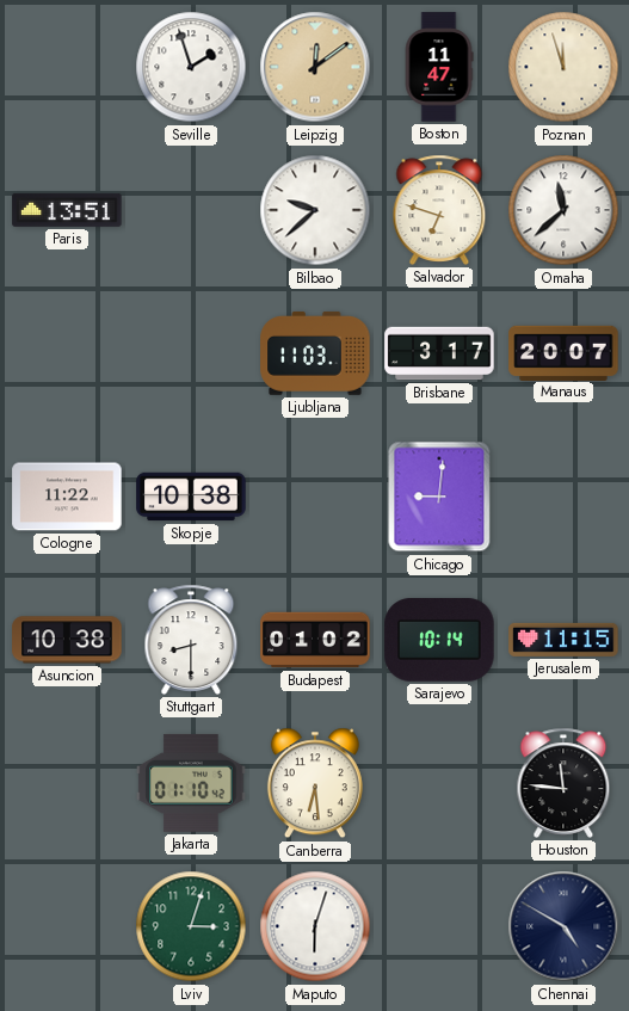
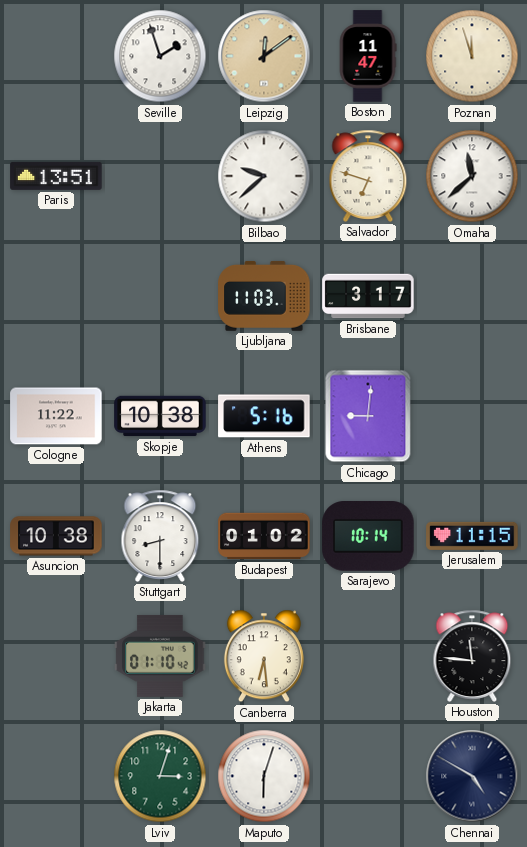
Manaus: 20:07 -> none (563, 352)
Athens: none -> 5:16 (264, 416)
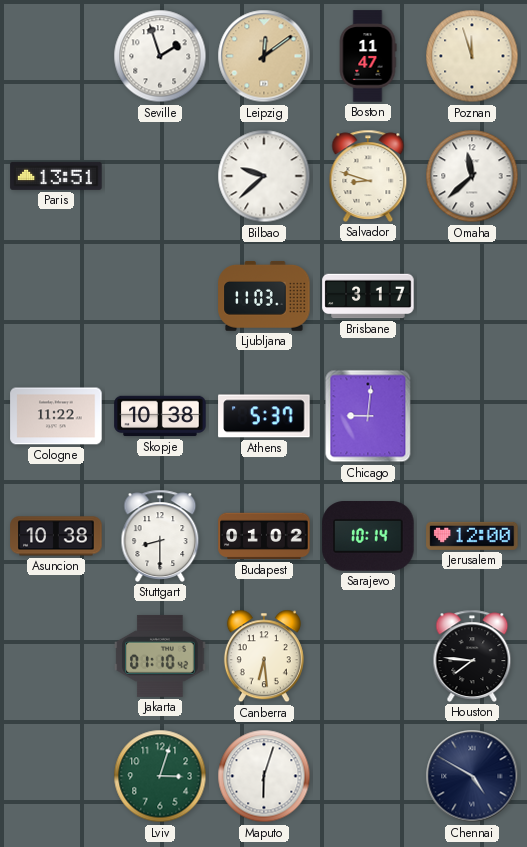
Salvador: 6:48 -> 8:48 (368, 176)
Athens: 5:16 -> 5:37 (264, 416)
Jerusalem: 11:15 -> 12:00 (472, 536)
Houston: 11:46 -> 7:46 (472, 656)
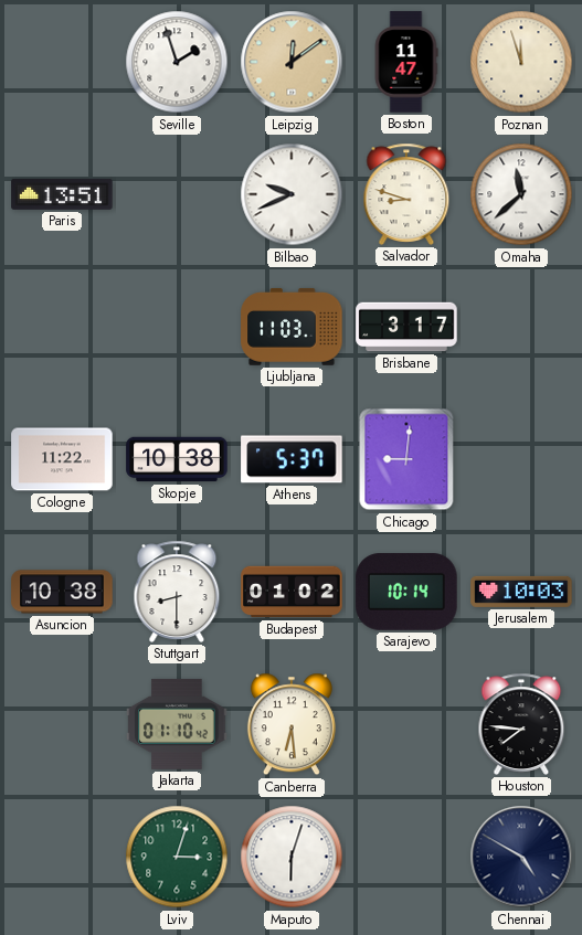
Bilbao: 9:38 -> 9:41 (292, 194)
Jerusalem: 12:00 -> 10:03 (521, 592)
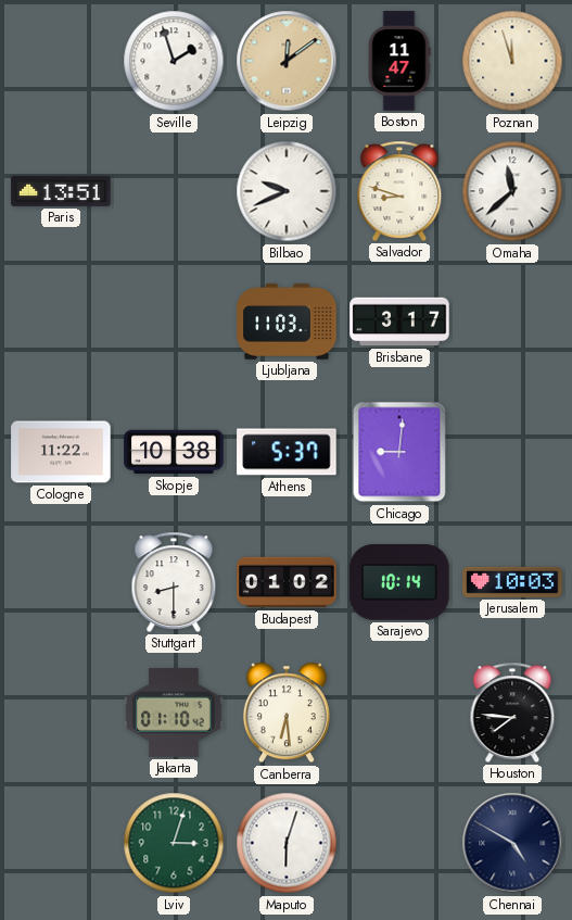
Asuncion: 10:38 -> none (62, 592)
